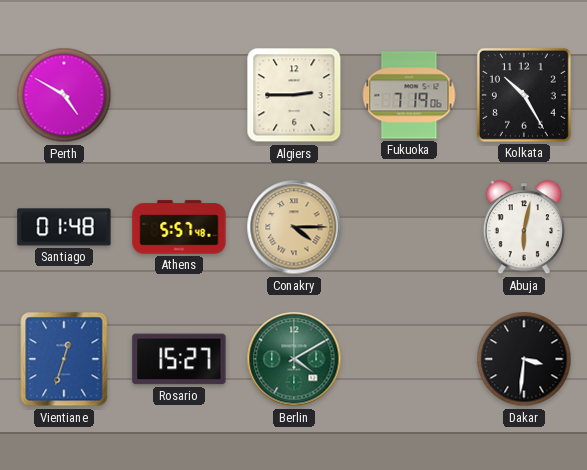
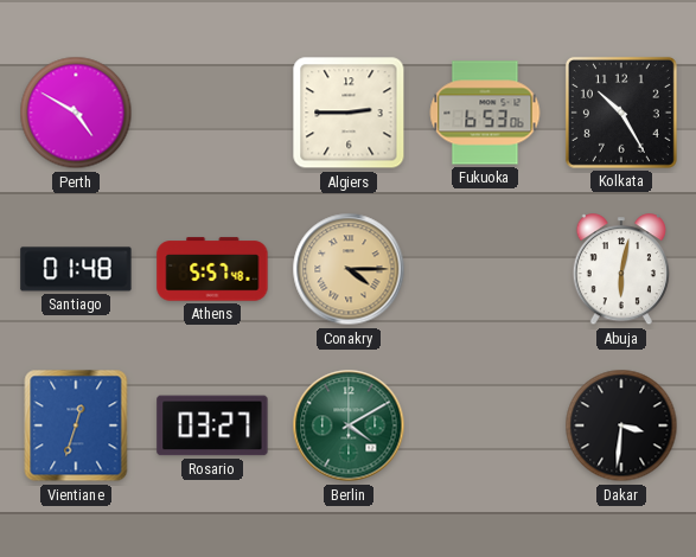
Fukuoka: 7:19 -> 6:53 (485, 113)
Rosario: 15:27 -> 03:27 (212, 425)
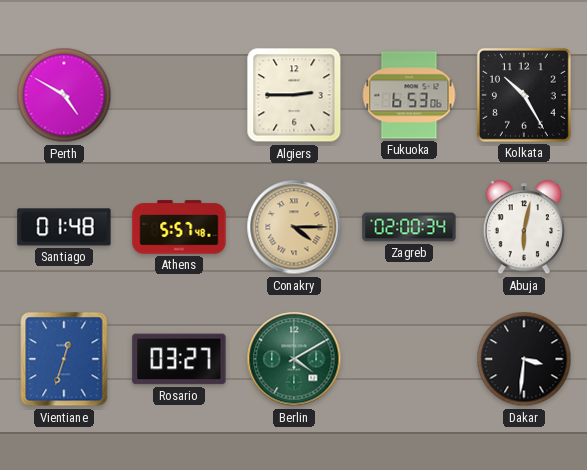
Zagreb: none -> 02:00 (409, 227)
